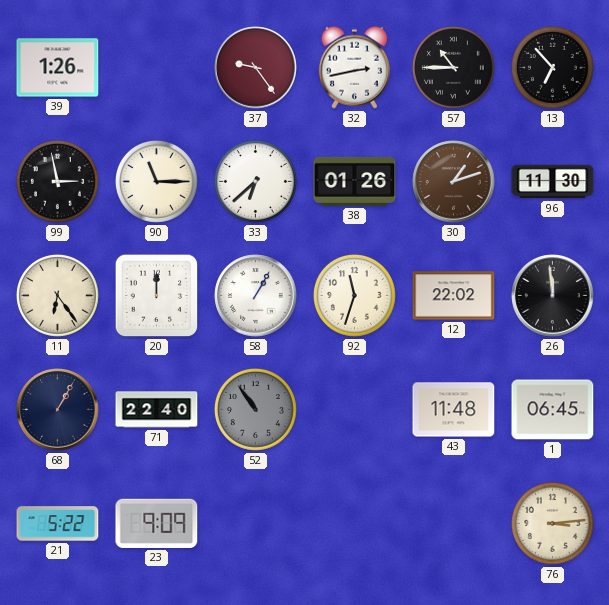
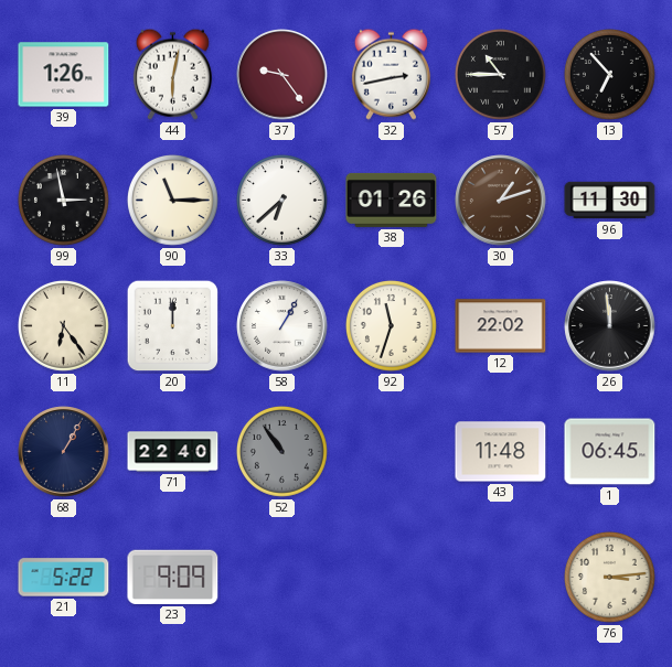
44: none -> 6:02 (172, 74)
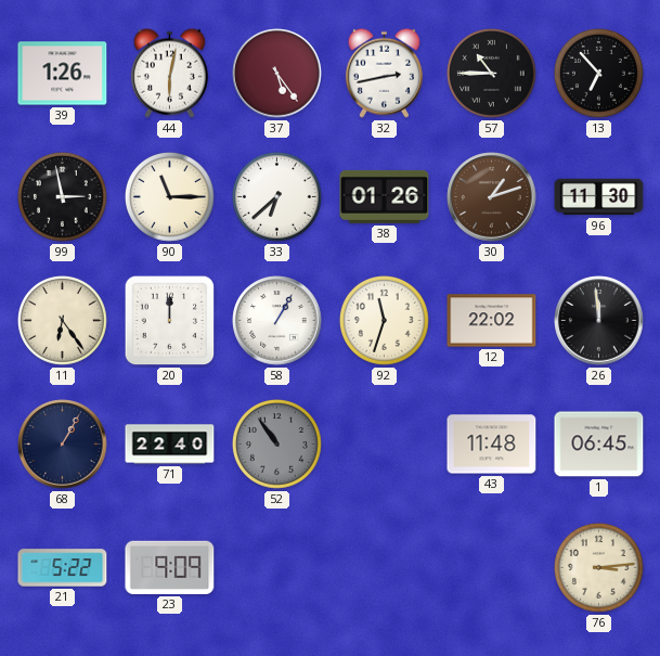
37: 9:24 -> 5:24 (277, 74)
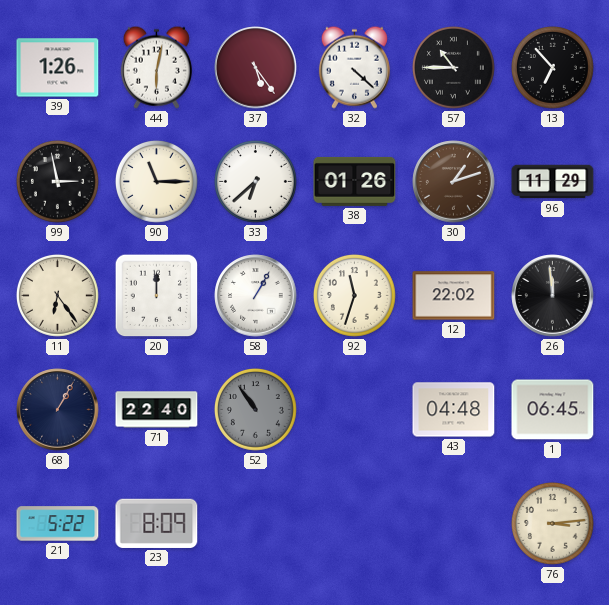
32: 2:43 -> 4:22 (354, 67)
96: 11:30 -> 11:29 (553, 182)
43: 11:48 -> 04:48 (454, 410)
23: 9:09 -> 8:09 (157, 523)
